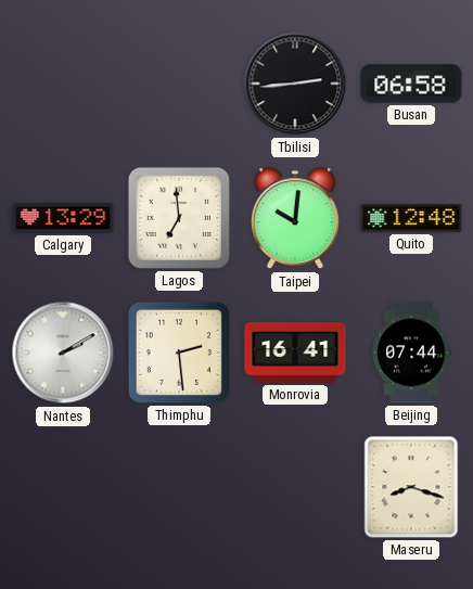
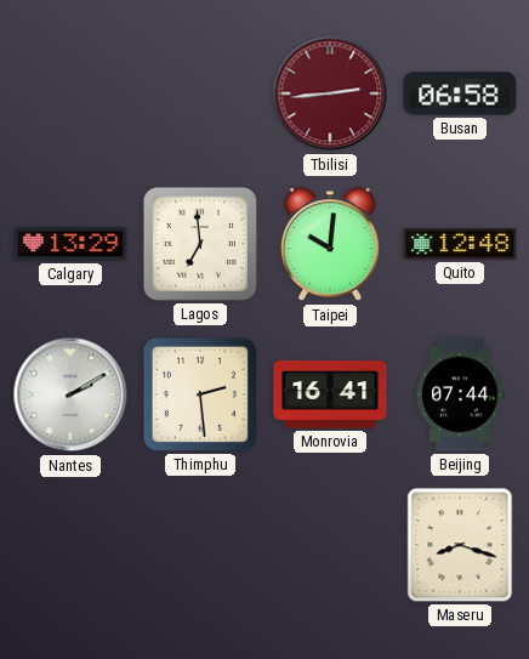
Tbilisi dial: black -> burgundy (330, 93)
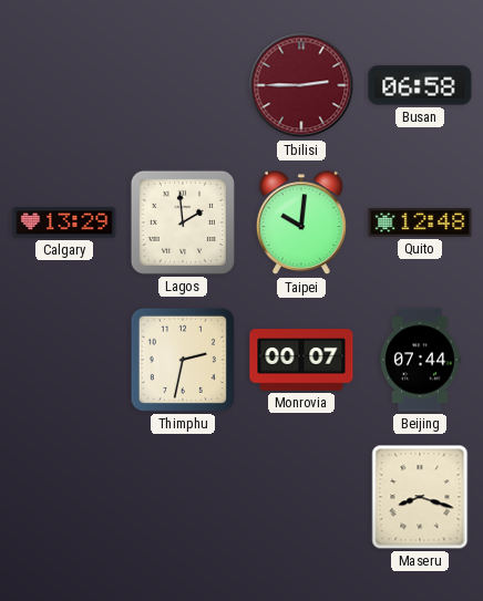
Tbilisi: 2:44 -> 2:45 (301, 85)
Lagos: 6:59 -> 1:59 (183, 222)
Nantes: 2:10 -> none (70, 394)
Thimphu: 2:29 -> 2:32 (183, 360)
Monrovia: 16:41 -> 00:07 (301, 360)
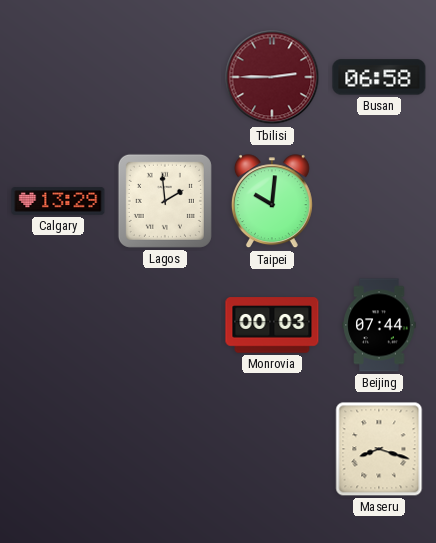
Quito: 12:48 -> none (420, 222)
Thimphu: 2:32 -> none (183, 360)
Monrovia: 00:07 -> 00:03 (272, 325)
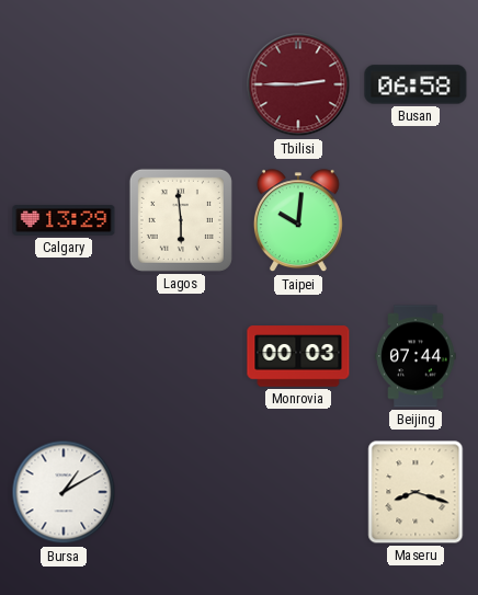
Lagos: 1:59 -> 5:59 (181, 220)
Bursa: none -> 1:10 (64, 492)
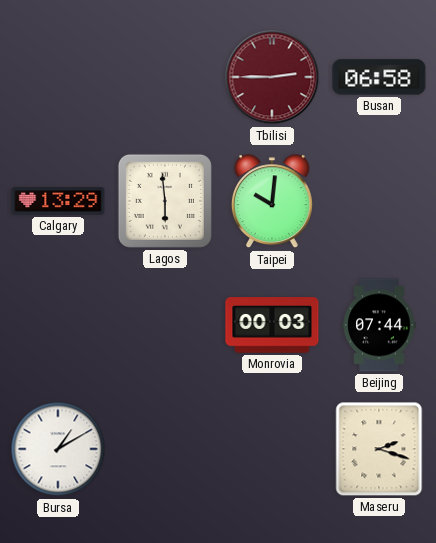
Maseru: 8:18 -> 2:18 (379, 449)
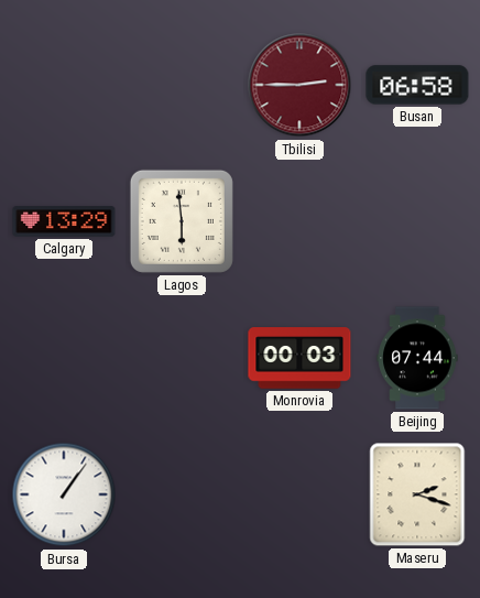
Taipei: 10:01 -> none (272, 202)
Bursa: 1:10 -> 1:06 (64, 494)
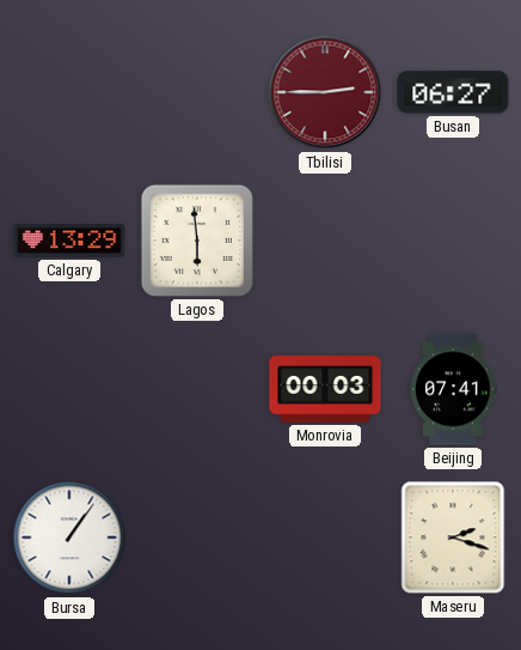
Busan: 06:58 -> 06:27 (453, 92)
Beijing: 07:44 -> 07:41 (453, 389)
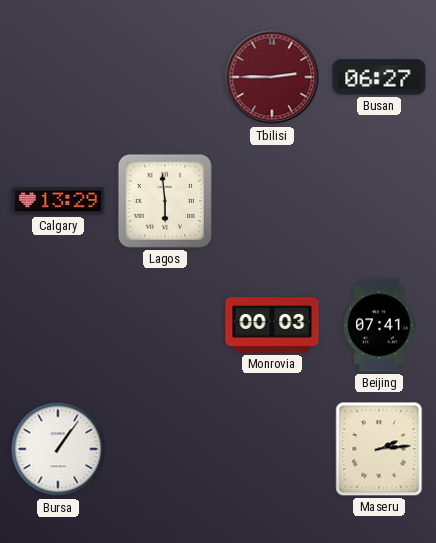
Maseru: 2:18 -> 2:14 (379, 449)
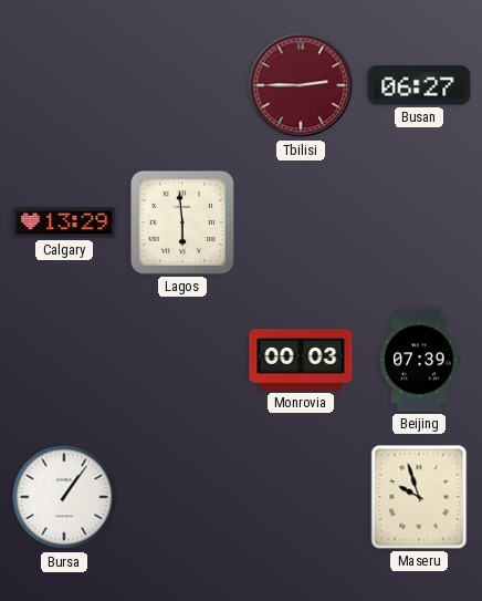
Beijing: 07:41 -> 07:39 (419, 360)
Maseru: 2:14 -> 9:57 (419, 497)
